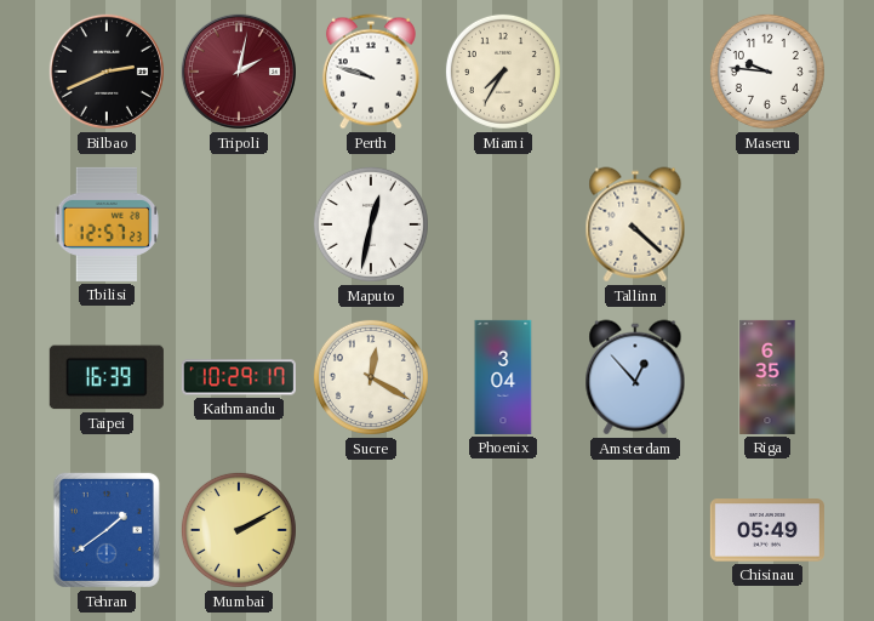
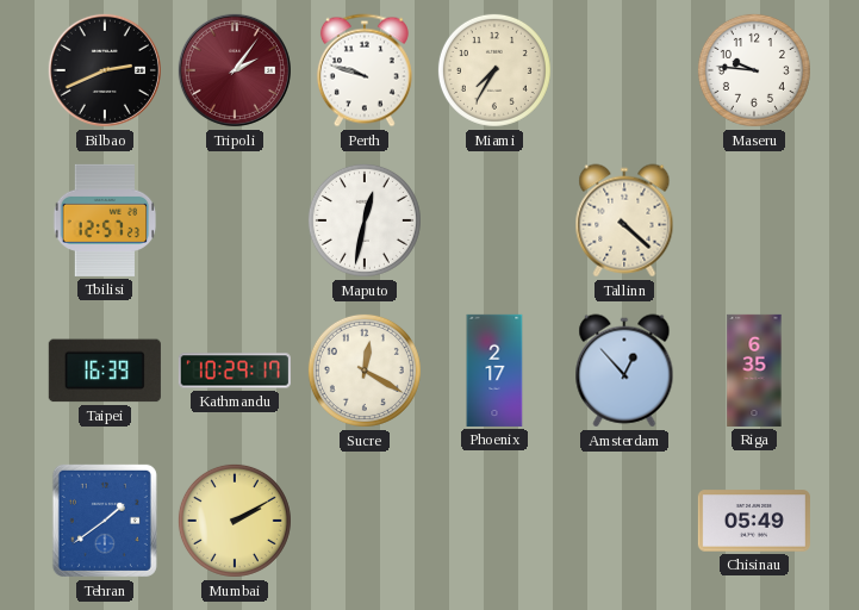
Tripoli: 2:02 -> 2:06 (235, 70)
Phoenix: 3:04 -> 2:17 (494, 371)
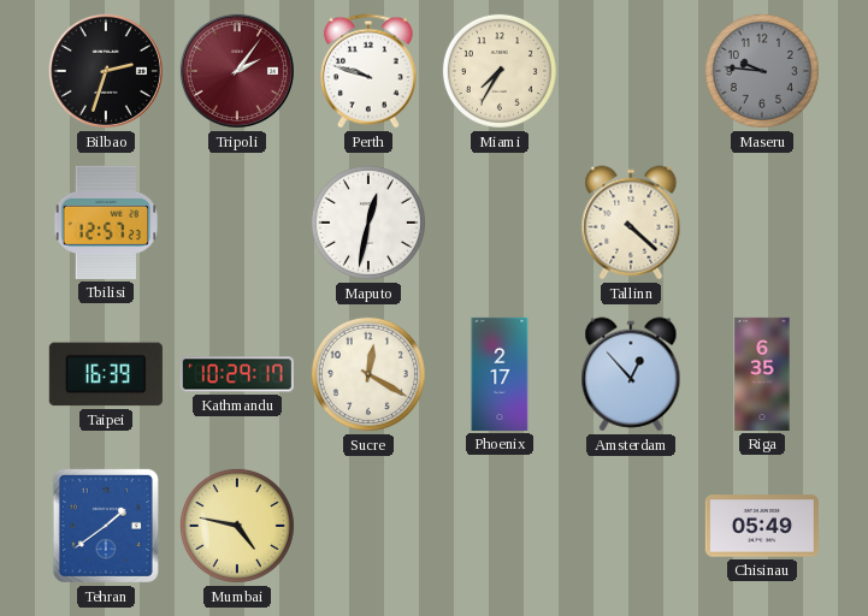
Bilbao: 2:41 -> 2:33 (106, 71)
Maseru dial: white -> grey (762, 71)
Mumbai: 2:10 -> 4:47 (237, 526)
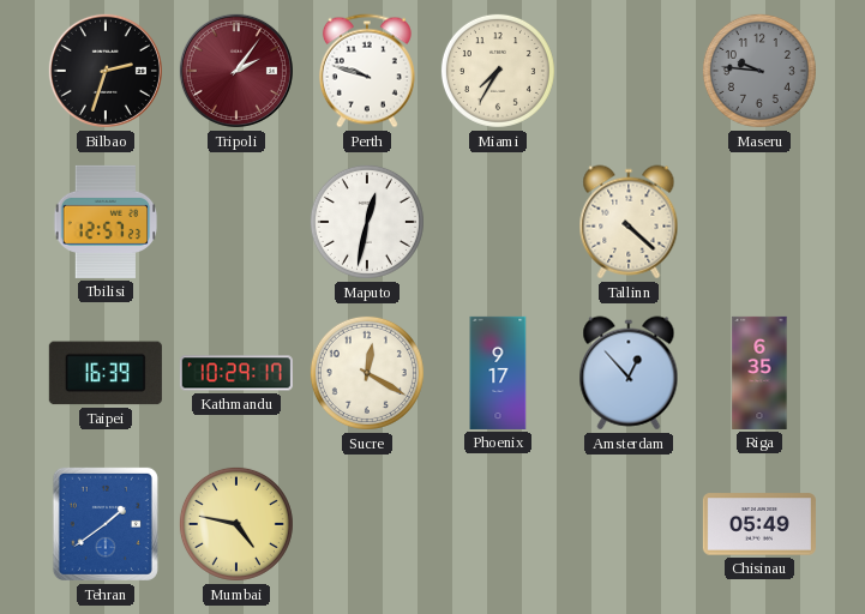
Phoenix: 2:17 -> 9:17 (498, 373)
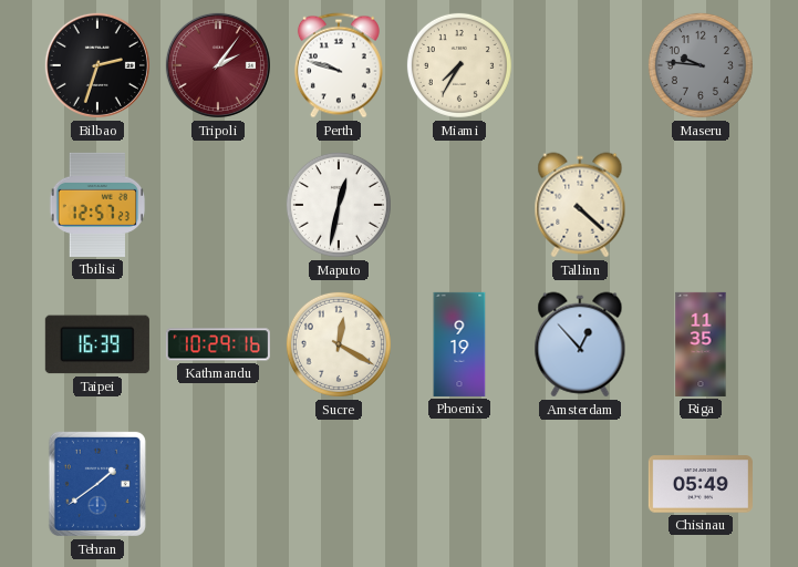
Kathmandu: 10:29:17 -> 10:29:16 (218, 344)
Phoenix: 9:17 -> 9:19 (459, 344)
Riga: 6:35 -> 11:35 (701, 344)
Mumbai: 4:47 -> none (236, 524)
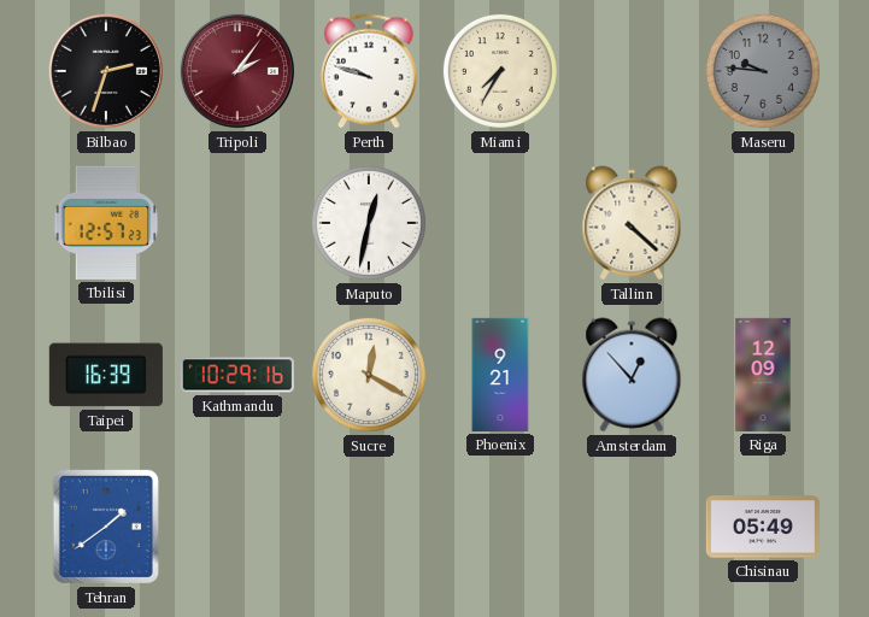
Phoenix: 9:19 -> 9:21 (500, 375)
Riga: 11:35 -> 12:09 (763, 375)
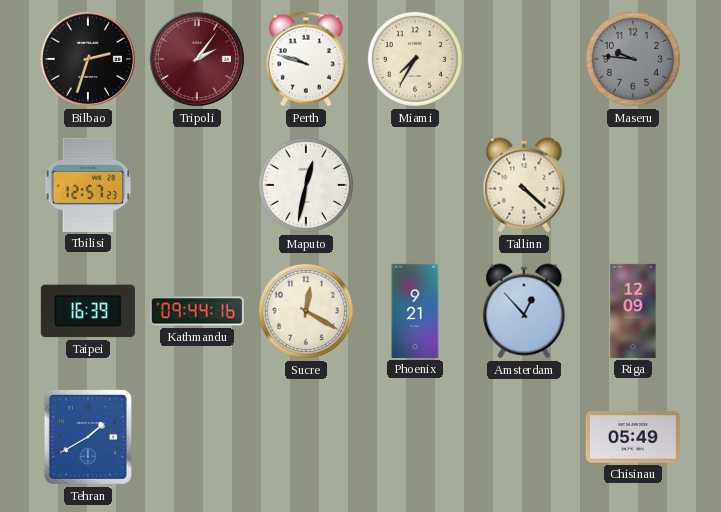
Kathmandu: 10:29 -> 09:44 (197, 311)
Tehran: 1:39 -> 1:40 (88, 437)
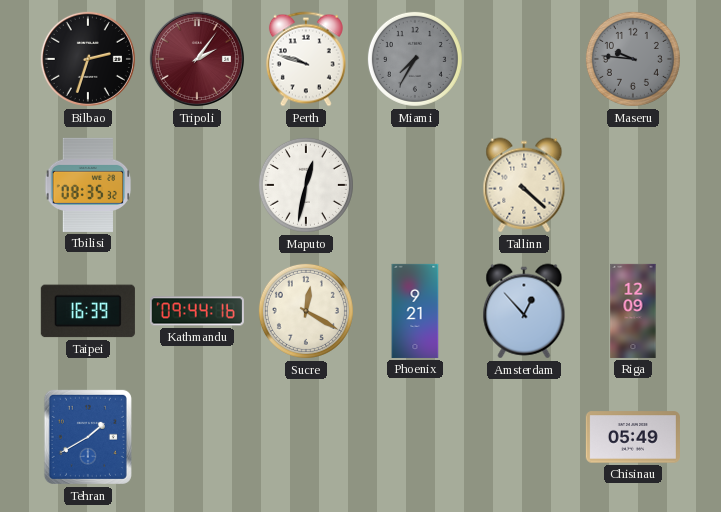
Miami dial: cream -> grey (415, 59)
Tbilisi: 12:57 -> 08:35 (88, 185)
